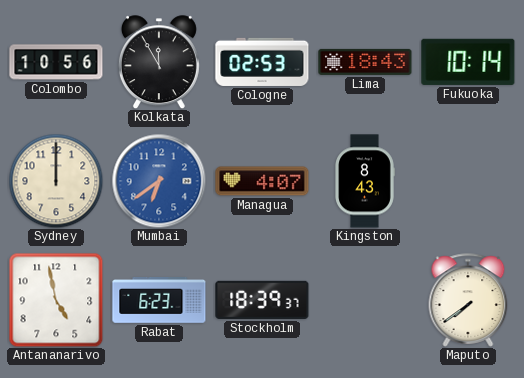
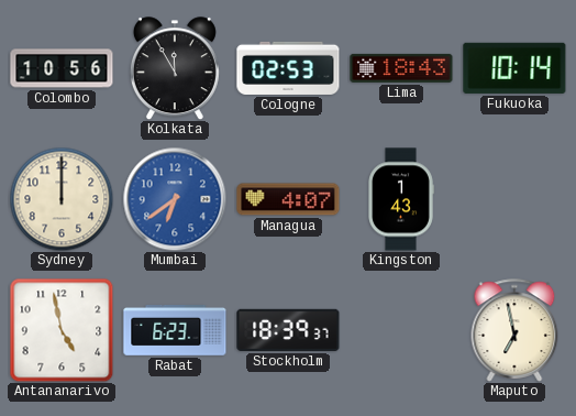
Kingston: 8:43 -> 1:43 (401, 199)
Maputo: 7:39 -> 6:58 (514, 330)
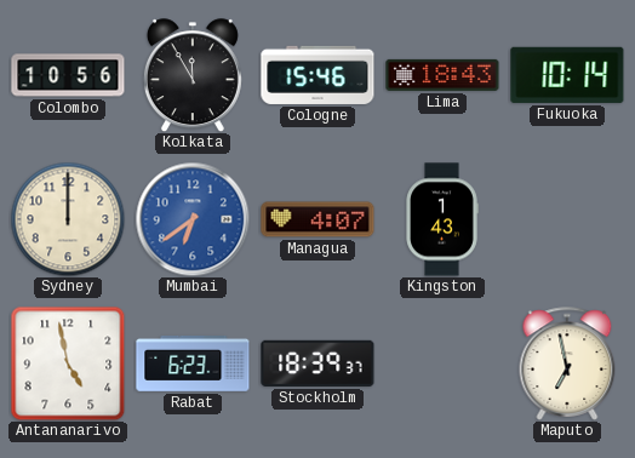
Cologne: 02:53 -> 15:46 (317, 75)
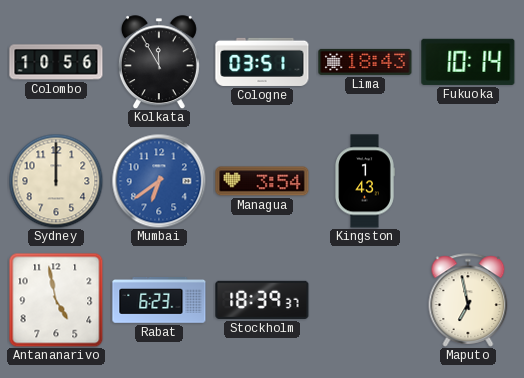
Cologne: 15:46 -> 03:51 (262, 62)
Managua: 4:07 -> 3:54 (262, 181)
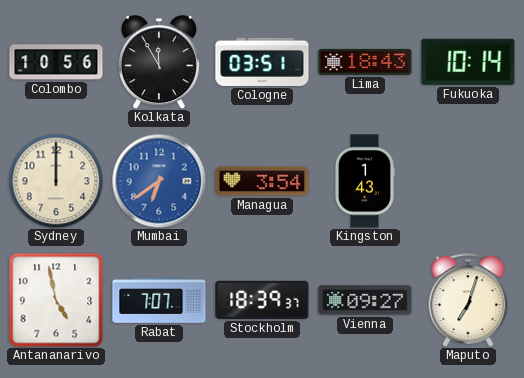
Rabat: 6:23 -> 7:07 (159, 301)
Vienna: none -> 09:27 (365, 300)
Maputo: 6:58 -> 7:03 (468, 300)
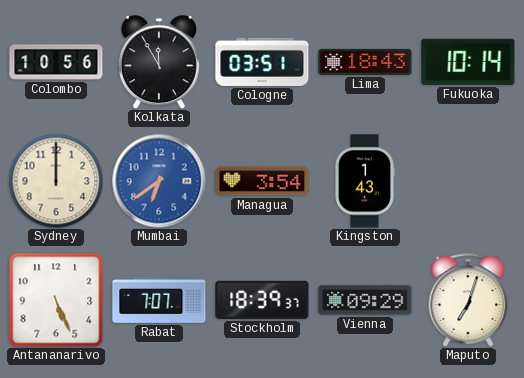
Antananarivo: 4:58 -> 5:26 (56, 300)
Vienna: 09:27 -> 09:29 (365, 300)
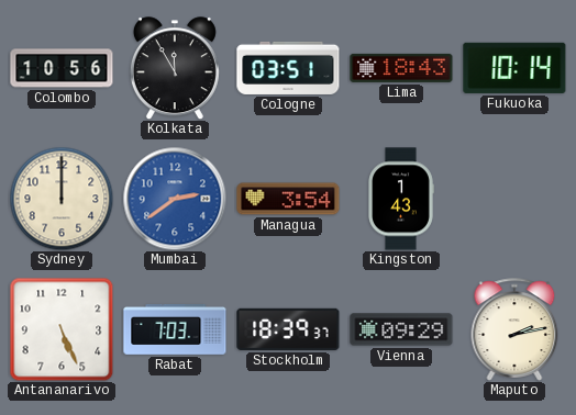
Mumbai: 6:39 -> 2:39 (175, 199)
Rabat: 7:07 -> 7:03 (175, 330)
Maputo: 7:03 -> 2:13 (514, 329)
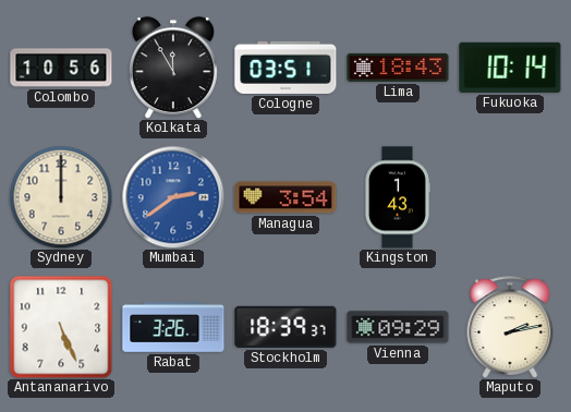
Rabat: 7:03 -> 3:26 (173, 328)
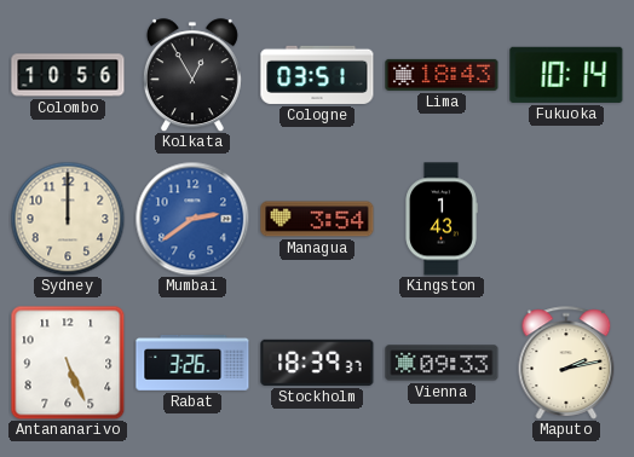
Kolkata: 11:55 -> 12:55 (192, 75)
Vienna: 09:29 -> 09:33 (442, 363)
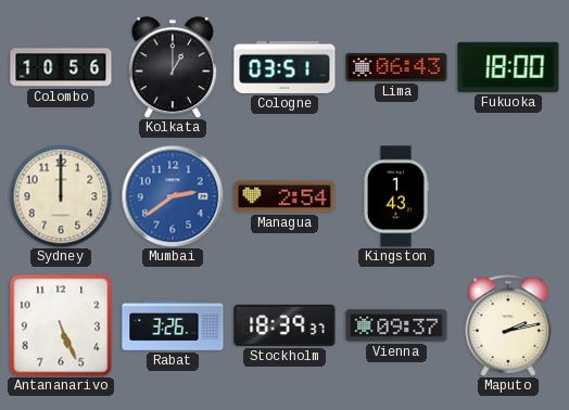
Kolkata: 12:55 -> 1:00 (173, 67)
Lima: 18:43 -> 06:43 (396, 67)
Fukuoka: 10:14 -> 18:00 (508, 67)
Managua: 3:54 -> 2:54 (284, 196)
Vienna: 09:33 -> 09:37 (396, 325)
